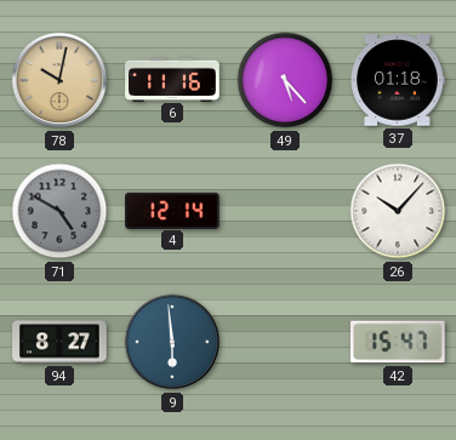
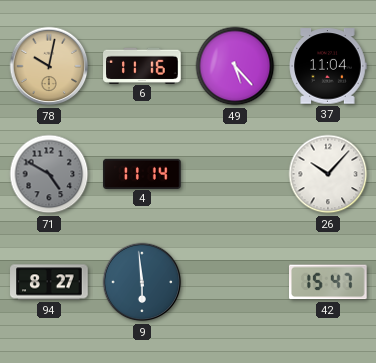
37: 01:18 -> 11:04 (328, 66)
4: 12:14 -> 11:14 (142, 173)
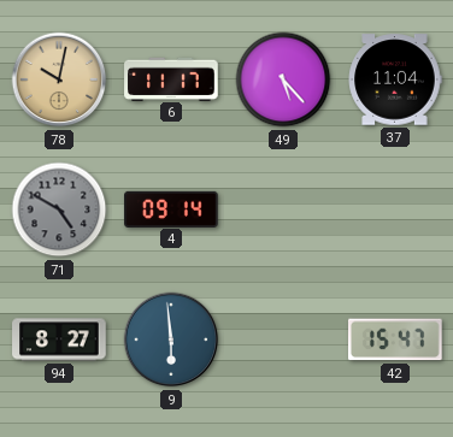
6: 11:16 -> 11:17 (171, 78)
4: 11:14 -> 09:14 (171, 208)
26: 10:07 -> none (328, 174)
